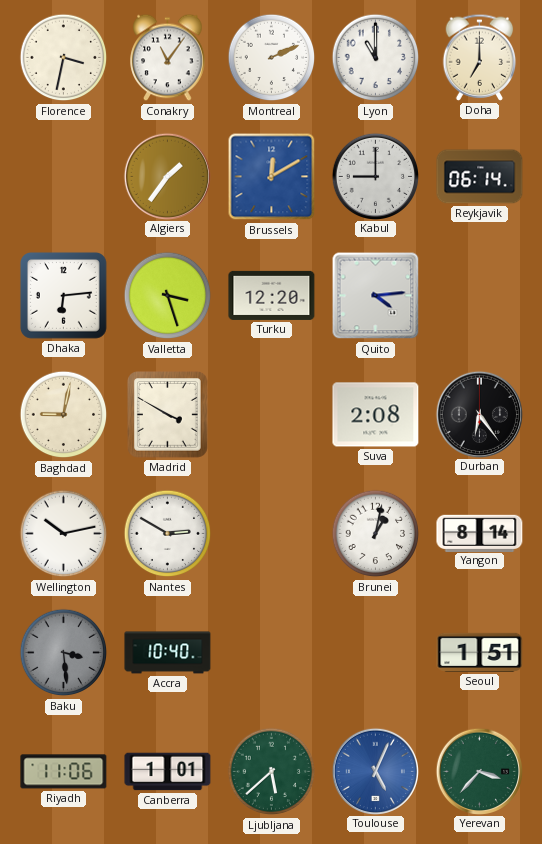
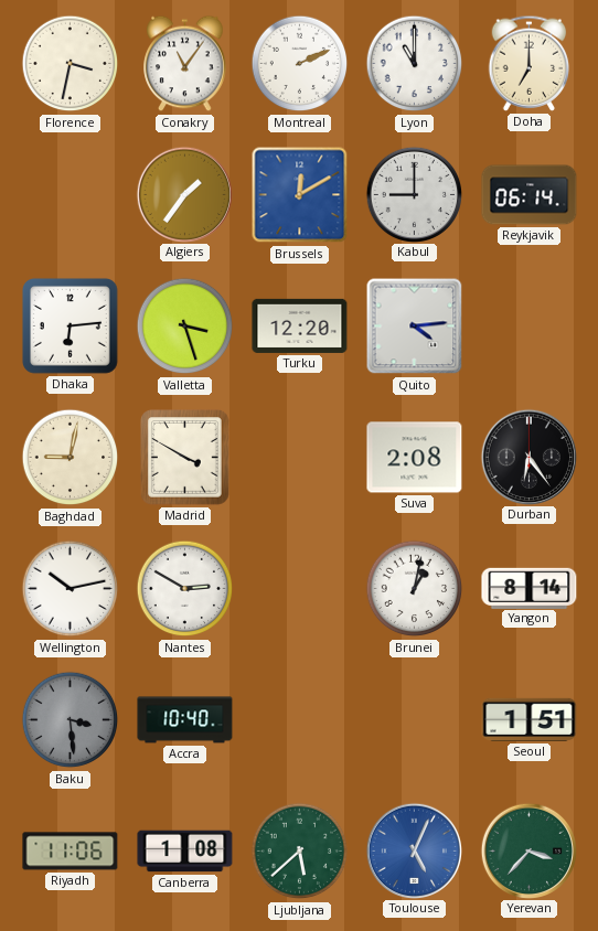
Canberra: 1:01 -> 1:08 (185, 852)
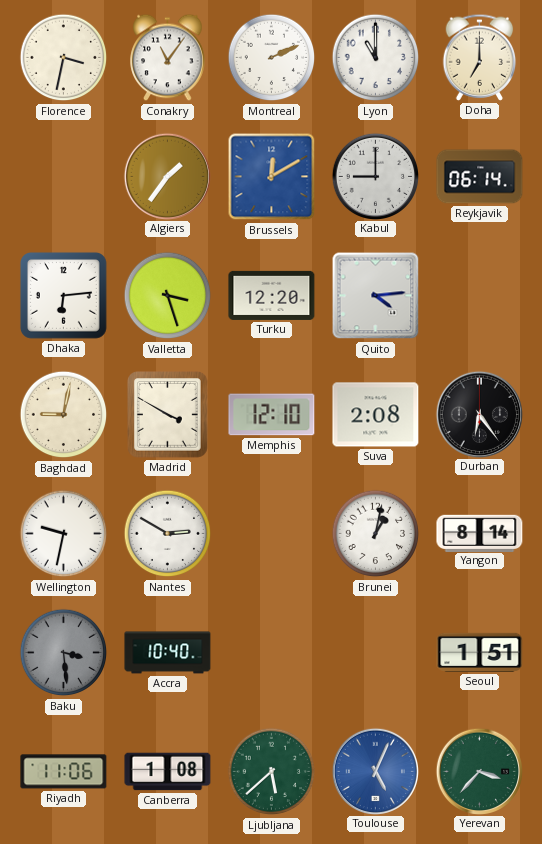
Memphis: none -> 12:10 (272, 415)
Wellington: 10:13 -> 9:32 (64, 534)
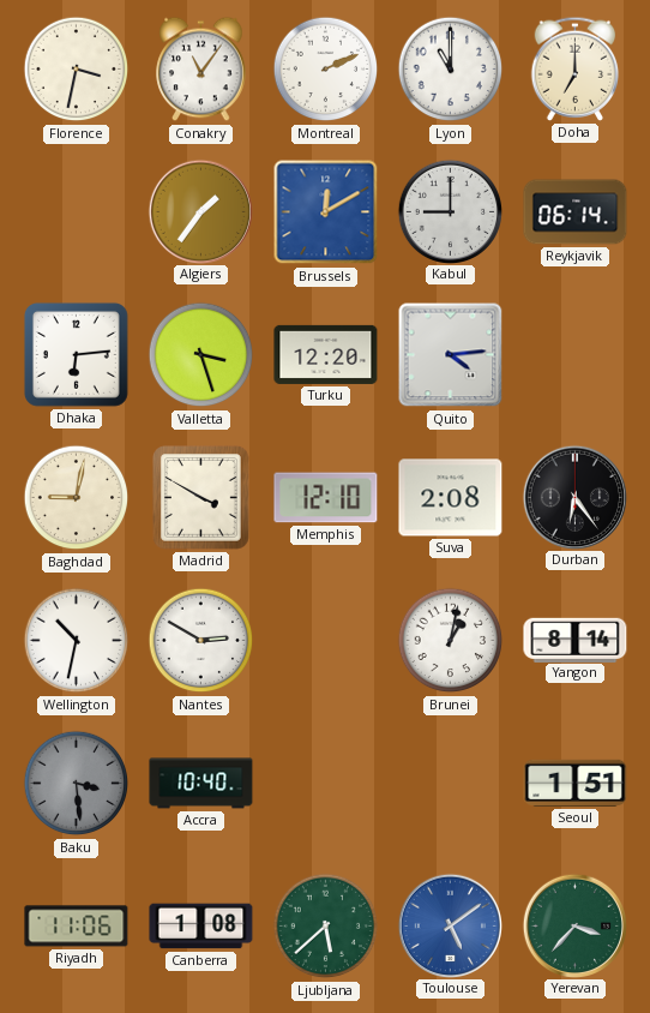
Wellington: 9:32 -> 10:32 (77, 641)
Toulouse: 5:04 -> 5:09 (450, 925)
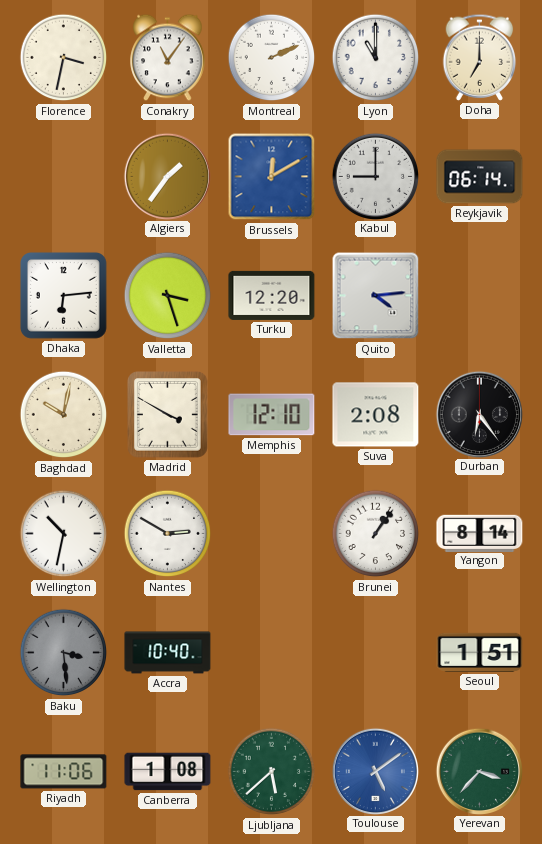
Baghdad: 9:02 -> 10:02 (64, 415)
Brunei: 1:02 -> 1:06 (376, 534)
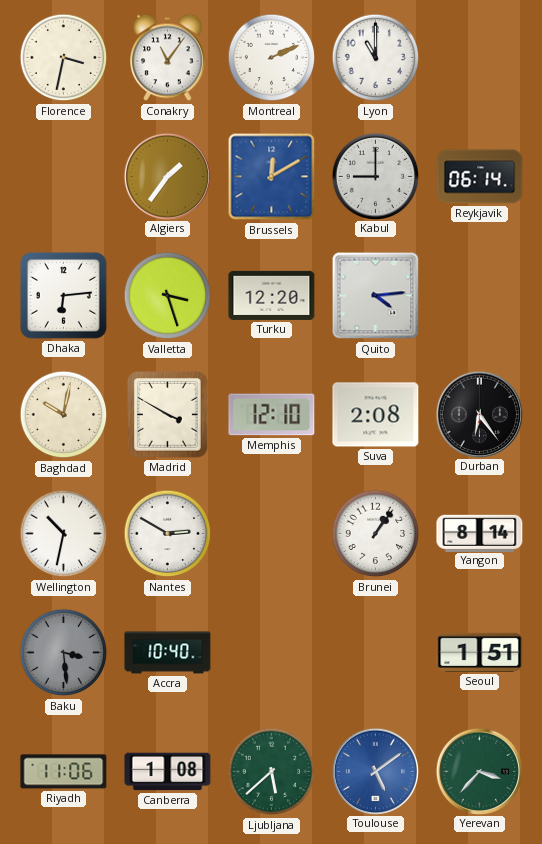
Doha: 7:00 -> none (480, 57)
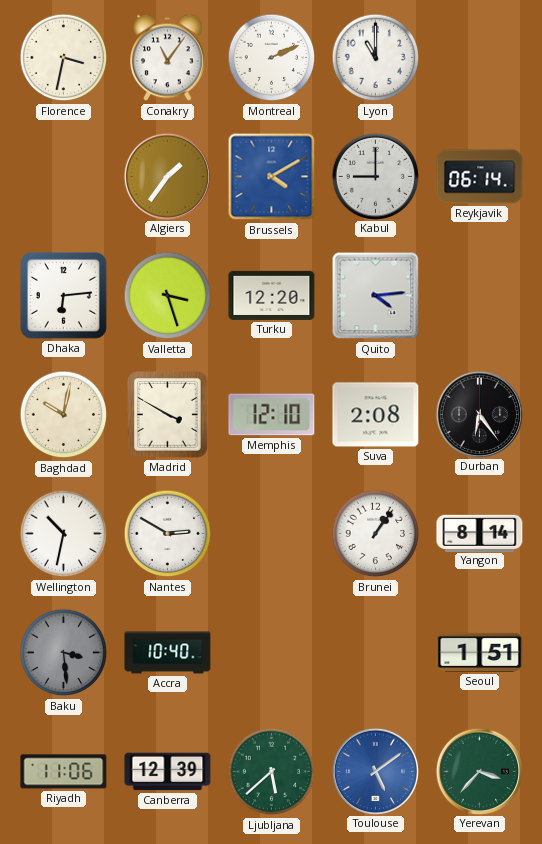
Brussels: 12:10 -> 4:10 (272, 177)
Canberra: 1:08 -> 12:39 (168, 772)
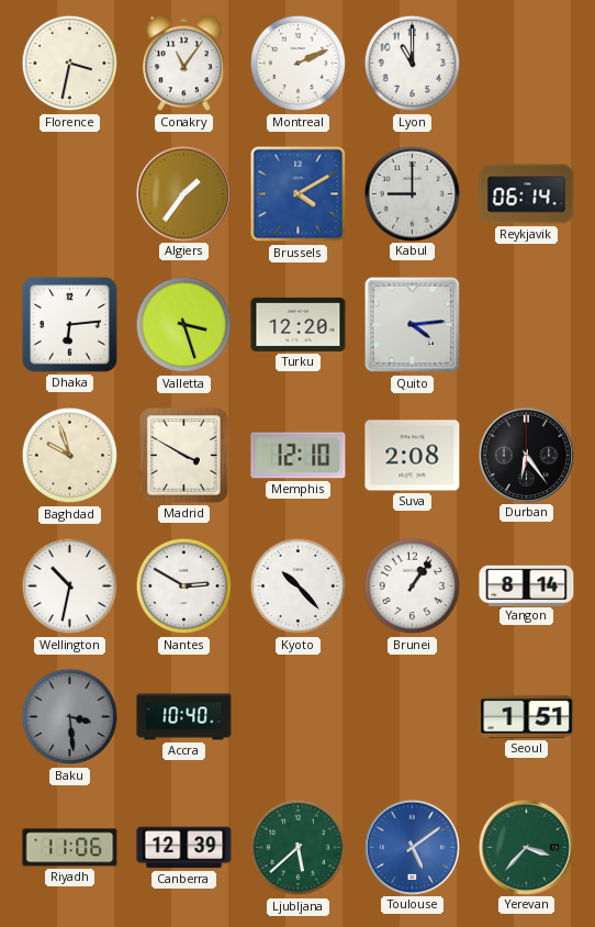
Baghdad: 10:02 -> 9:57 (70, 456)
Kyoto: none -> 10:23 (299, 587)
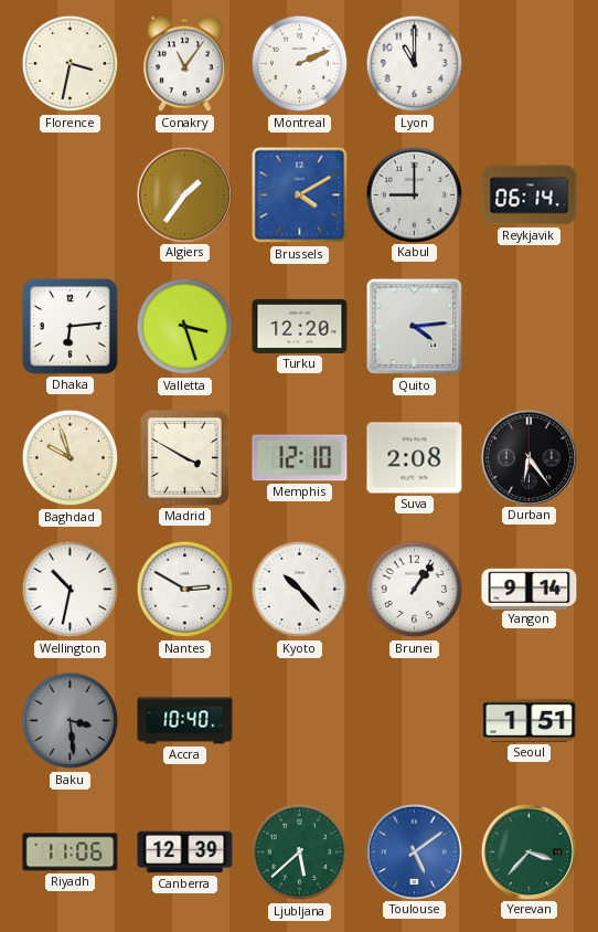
Yangon: 8:14 -> 9:14 (530, 589)
